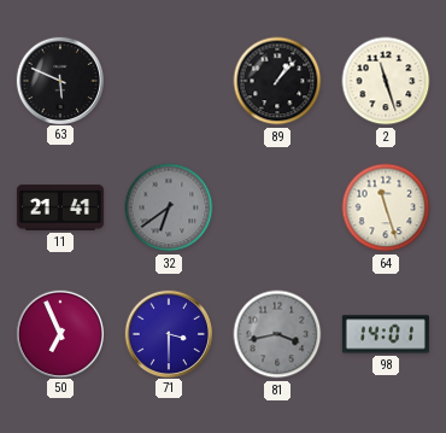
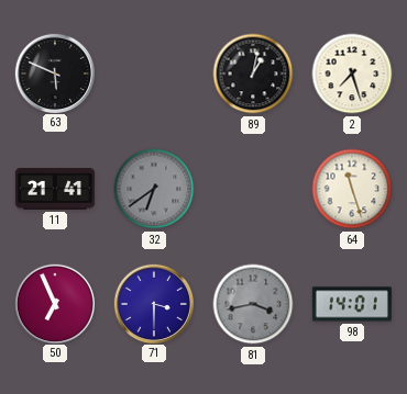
89: 1:07 -> 1:02 (253, 74)
2: 11:27 -> 7:27 (352, 74)
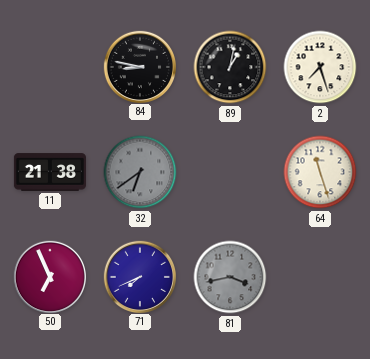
63: 5:49 -> none (54, 72)
84: none -> 8:47 (139, 66)
11: 21:41 -> 21:38 (50, 172)
71: 3:30 -> 7:41 (139, 276)
98: 14:01 -> none (352, 304)
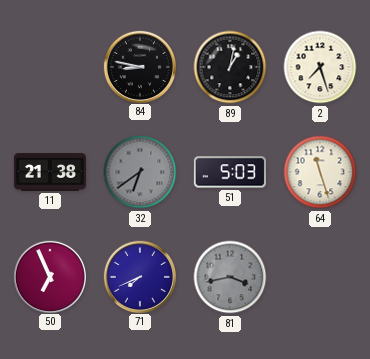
51: none -> 5:03 (230, 172)
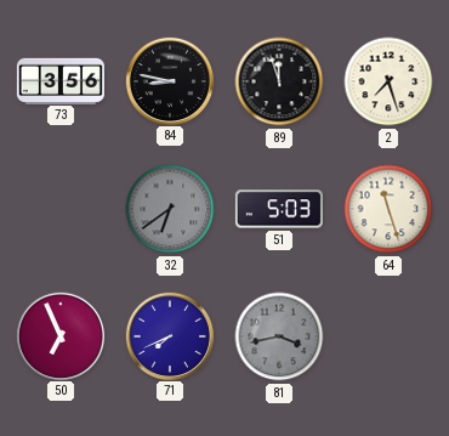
73: none -> 3:56 (61, 80)
89: 1:02 -> 11:57 (279, 81)
11: 21:38 -> none (50, 172)
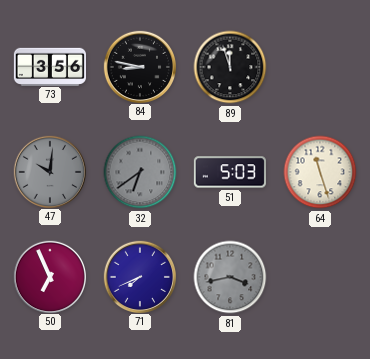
2: 7:27 -> none (388, 81)
47: none -> 10:01 (49, 171)
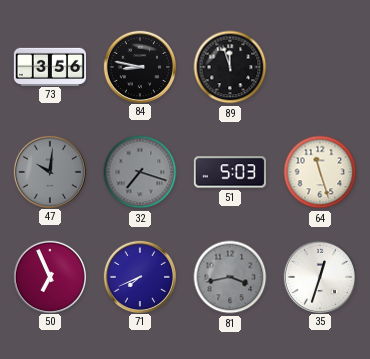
32: 6:39 -> 7:18 (140, 172)
35: none -> 12:33 (319, 276)
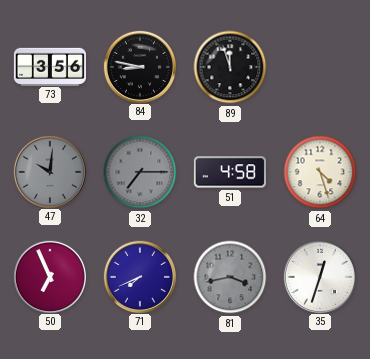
32: 7:18 -> 7:15 (140, 172)
51: 5:03 -> 4:58 (230, 172)
64: 11:27 -> 4:27 (320, 172)
